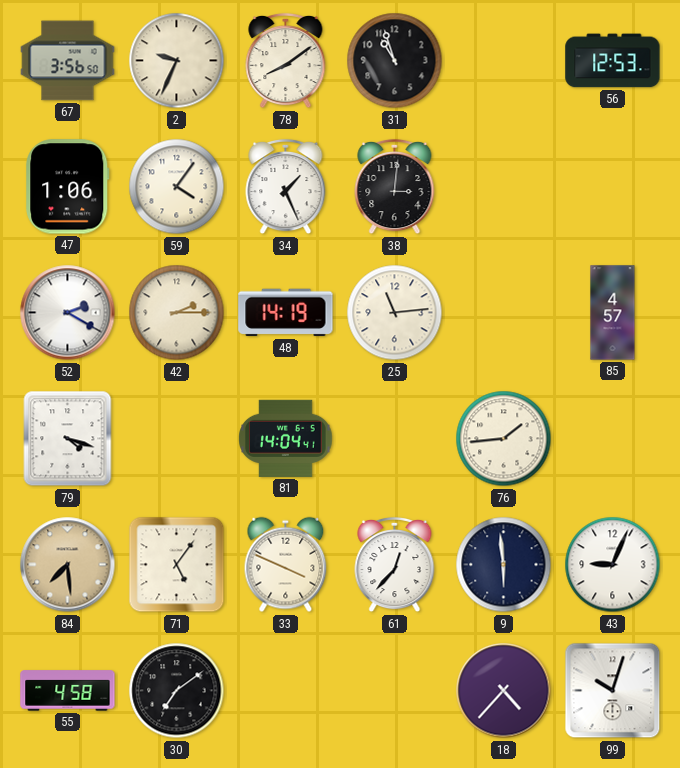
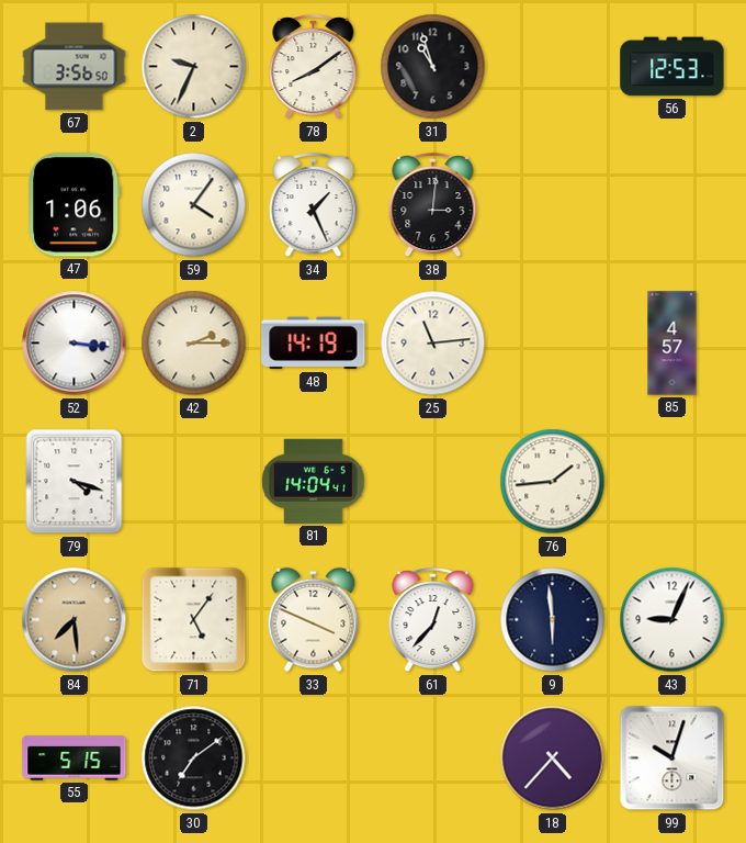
52: 2:20 -> 3:16 (75, 344)
55: 4:58 -> 5:15 (75, 758)
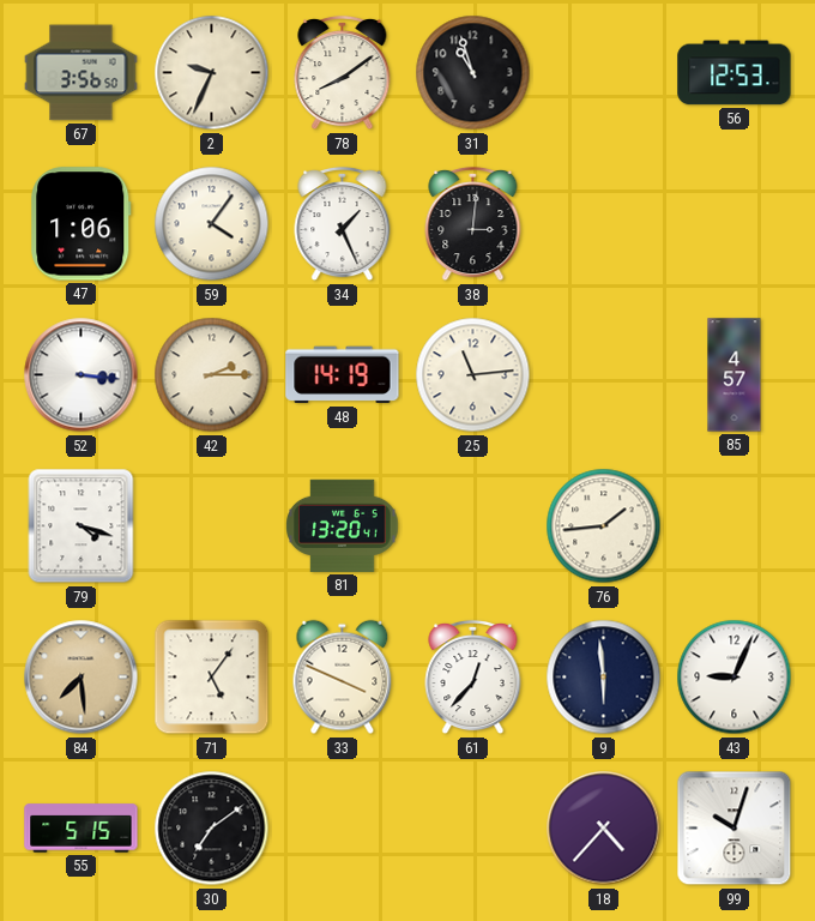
81: 14:04 -> 13:20 (343, 525)
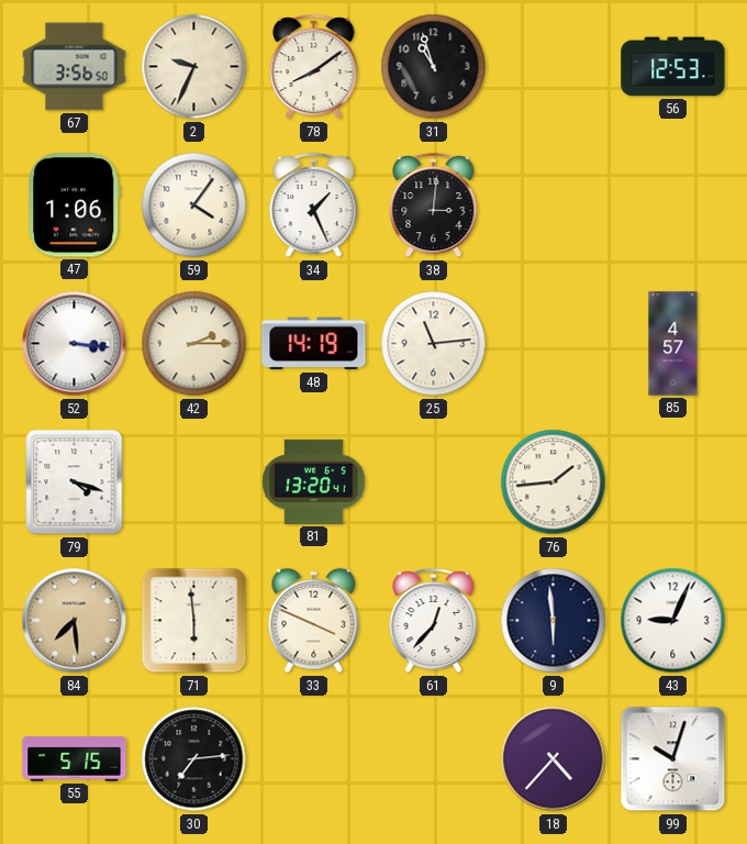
71: 5:06 -> 5:59 (194, 621)
30: 7:09 -> 7:14 (194, 759)
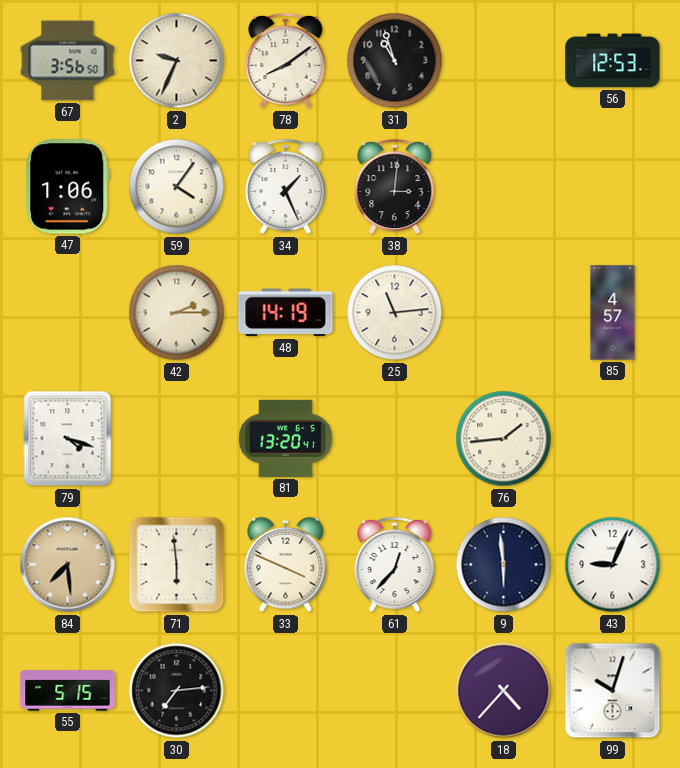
52: 3:16 -> none (75, 344)
